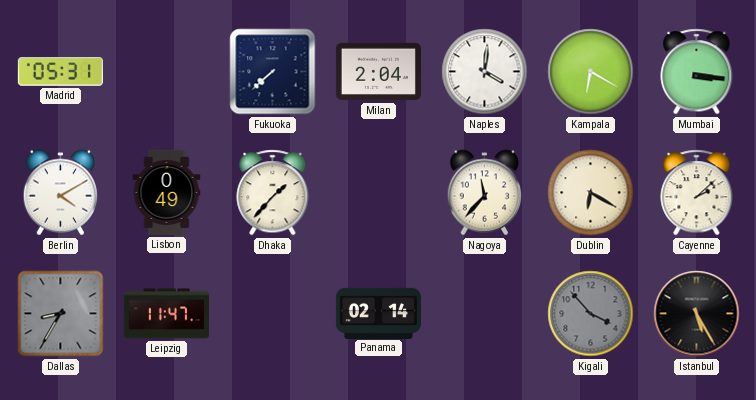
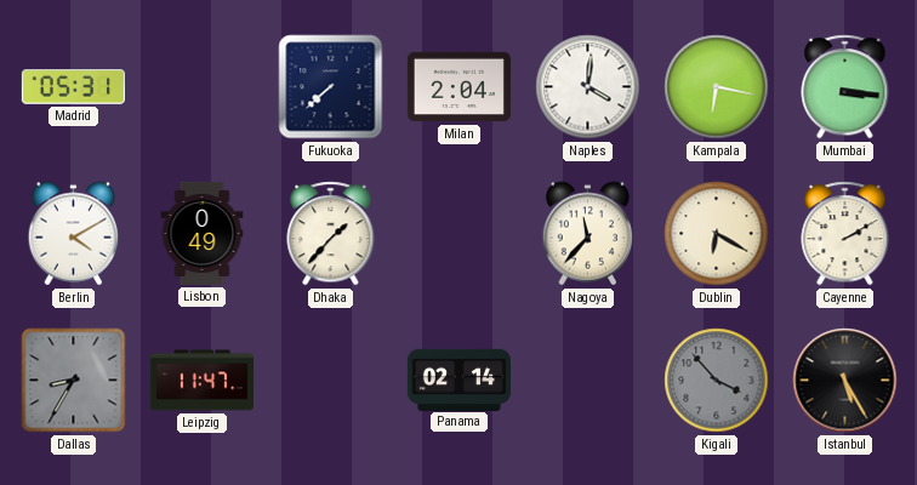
Kampala: 6:20 -> 6:17 (717, 87)
Cayenne: 2:08 -> 2:10 (845, 234)
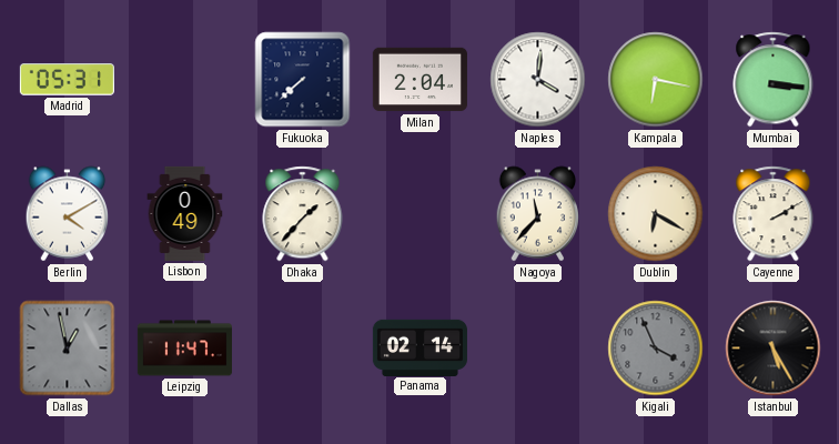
Dallas: 8:35 -> 12:58 (68, 349)
Kigali: 3:53 -> 3:56 (656, 349)
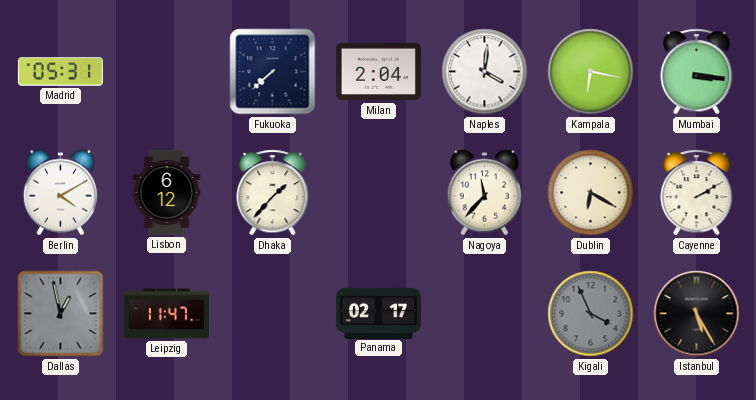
Lisbon: 0:49 -> 6:12 (167, 192)
Panama: 02:14 -> 02:17 (378, 313)
